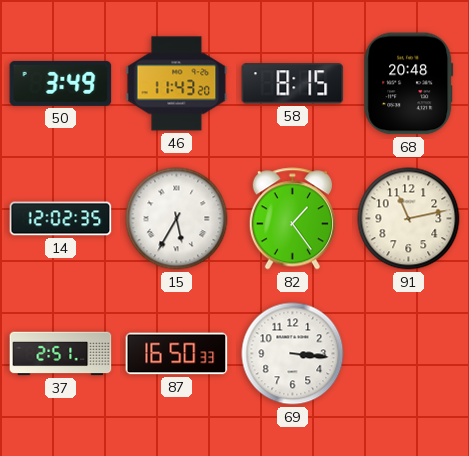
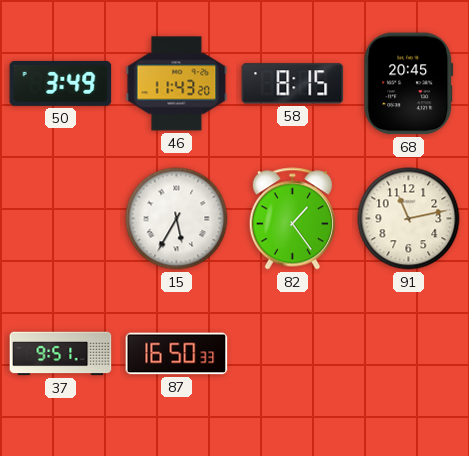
68: 20:48 -> 20:45 (409, 84)
14: 12:02 -> none (61, 219)
37: 2:51 -> 9:51 (61, 354)
69: 3:16 -> none (293, 354)
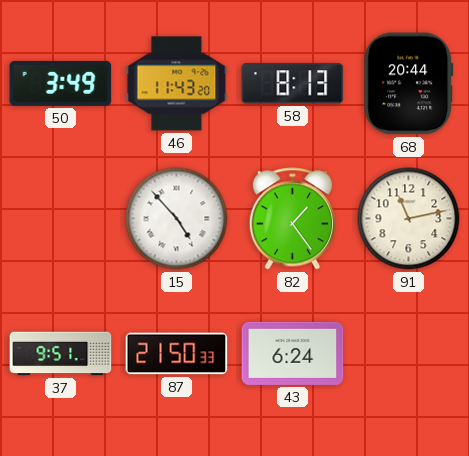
58: 8:15 -> 8:13 (293, 84)
68: 20:45 -> 20:44 (409, 84)
15: 5:35 -> 4:53 (177, 219)
87: 16:50 -> 21:50 (177, 354)
43: none -> 6:24 (293, 353)
